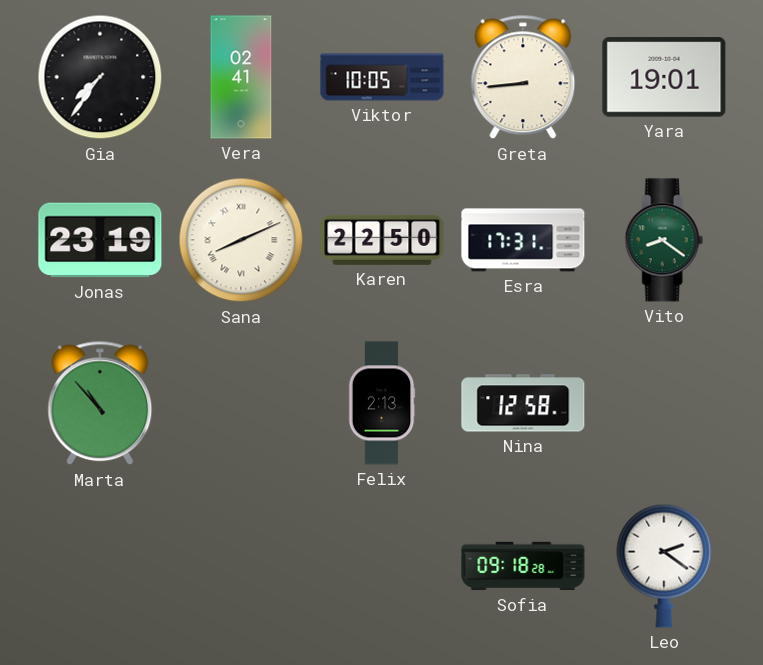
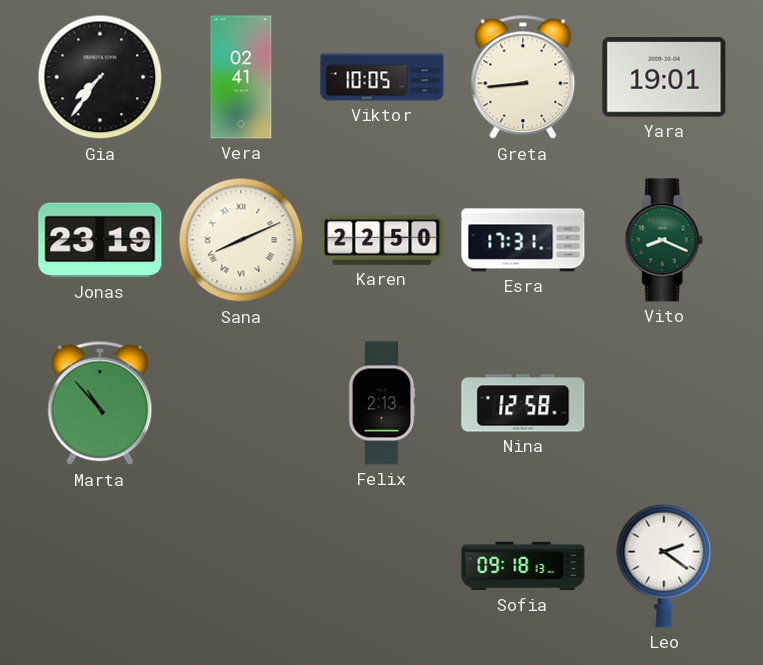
Vito: 8:21 -> 8:19 (664, 240)
Sofia: 09:18:28 -> 09:18:13 (523, 566)
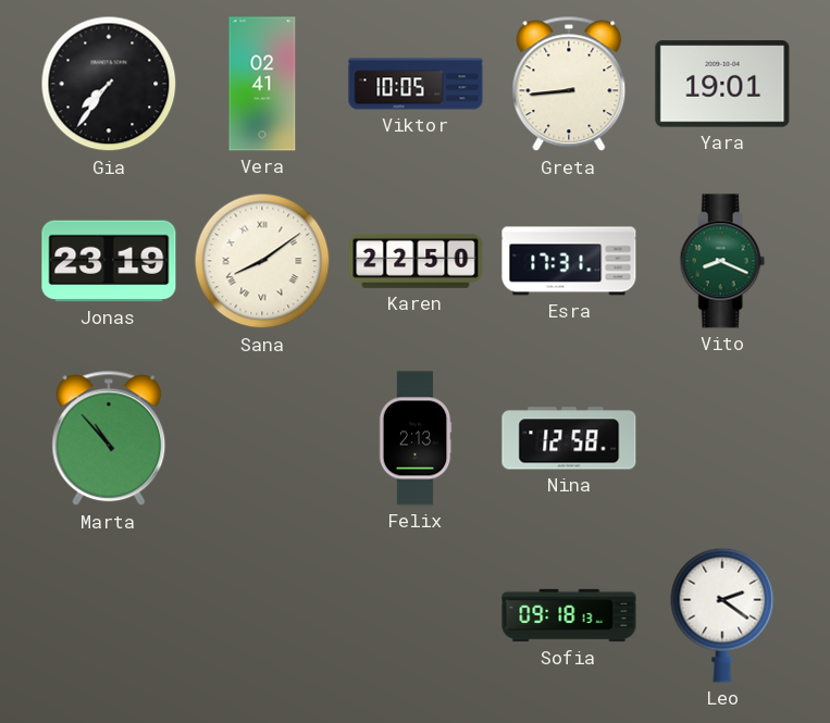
Sana: 8:11 -> 8:09 (262, 261)
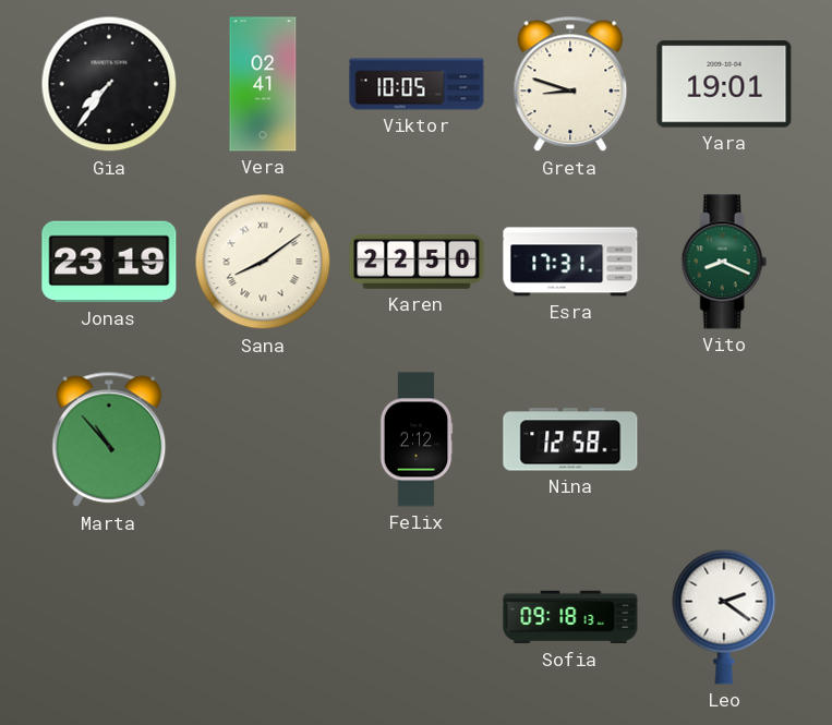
Greta: 8:44 -> 8:48 (570, 84)
Felix: 2:13 -> 2:12 (417, 439)
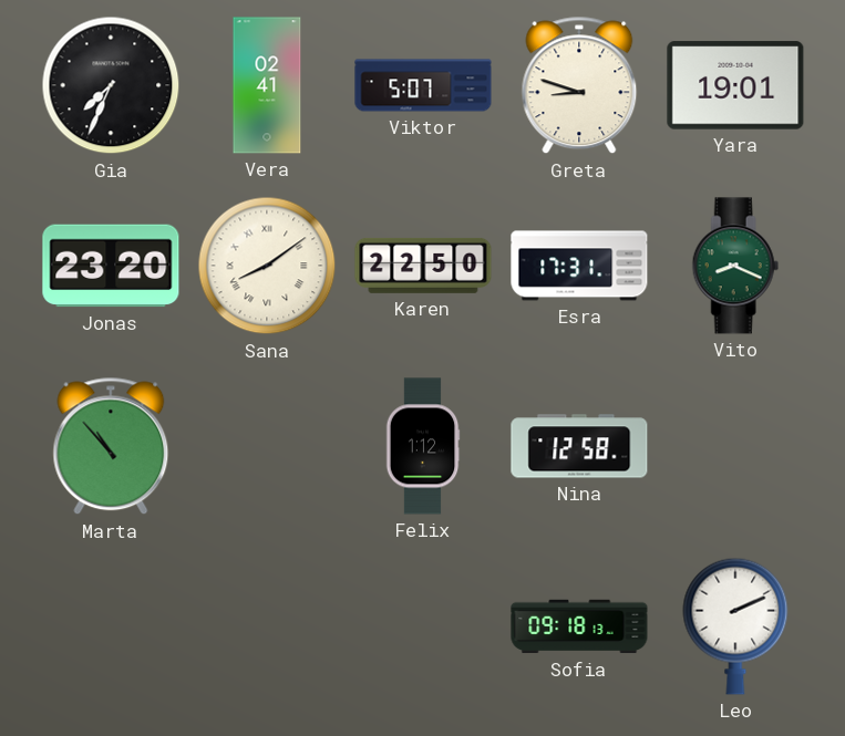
Gia: 7:36 -> 7:34 (111, 85)
Viktor: 10:05 -> 5:07 (423, 85)
Jonas: 23:19 -> 23:20 (111, 266)
Felix: 2:12 -> 1:12 (423, 446)
Leo: 2:21 -> 2:11 (735, 626)
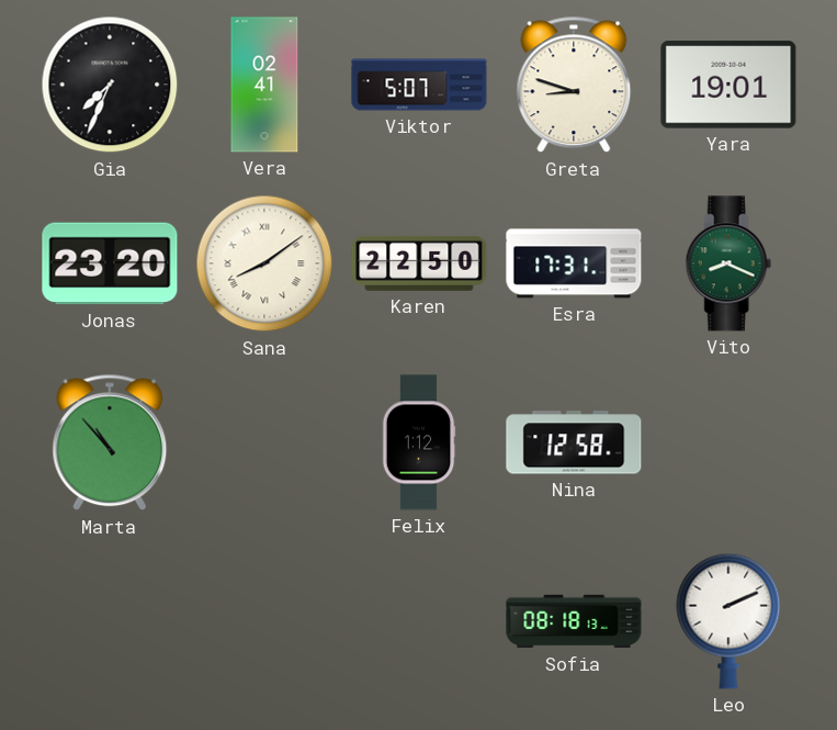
Sofia: 09:18 -> 08:18 (574, 621)
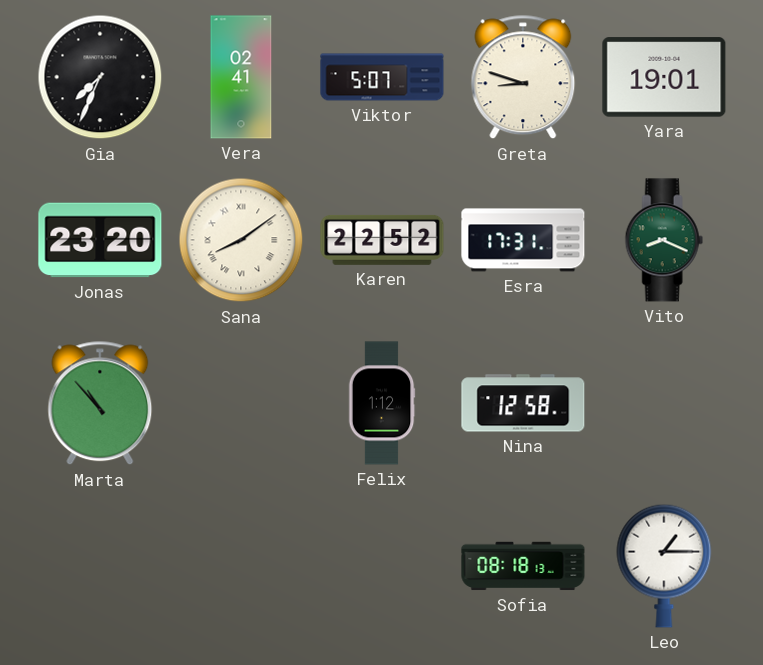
Karen: 22:50 -> 22:52 (382, 240)
Leo: 2:11 -> 1:15 (664, 566)
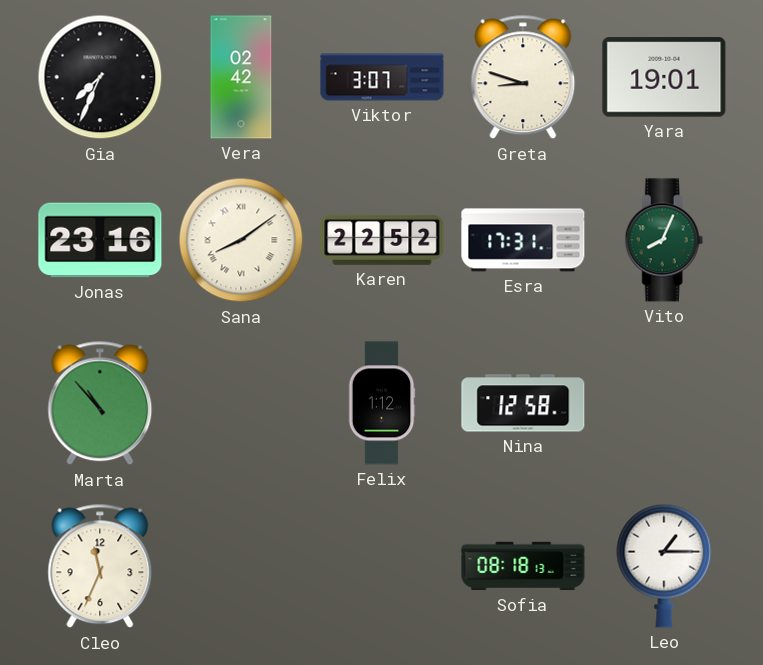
Vera: 02:41 -> 02:42 (241, 77)
Viktor: 5:07 -> 3:07 (382, 77)
Jonas: 23:20 -> 23:16 (100, 240)
Vito: 8:19 -> 8:04 (664, 240)
Cleo: none -> 11:34 (100, 566)
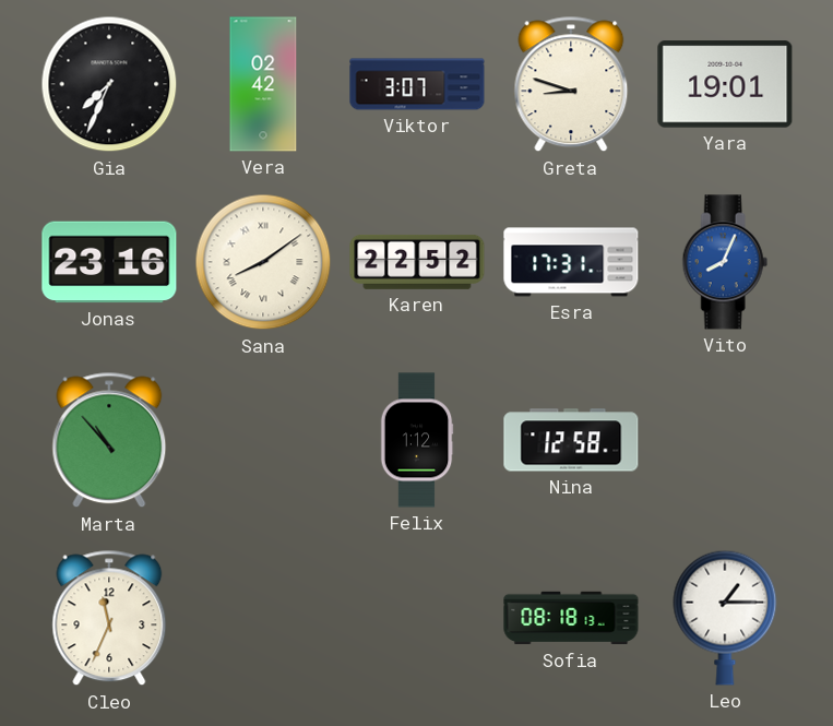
Vito dial: green -> blue (725, 262)
